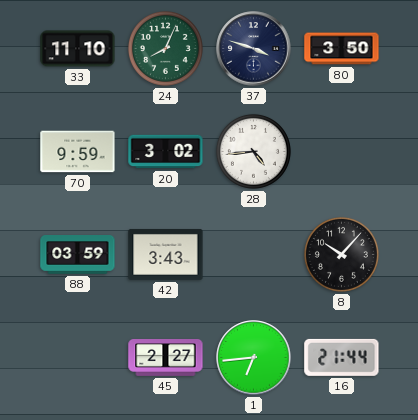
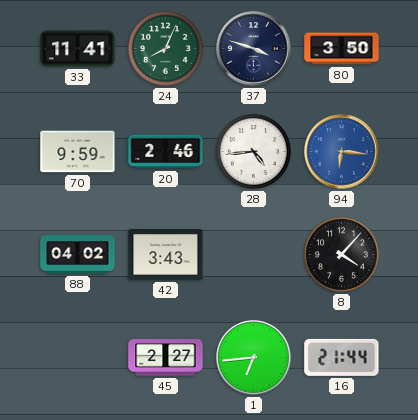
33: 11:10 -> 11:41 (78, 49)
20: 3:02 -> 2:46 (166, 152)
94: none -> 6:16 (342, 152)
88: 03:59 -> 04:02 (78, 255)
8: 10:07 -> 4:07 (341, 254)
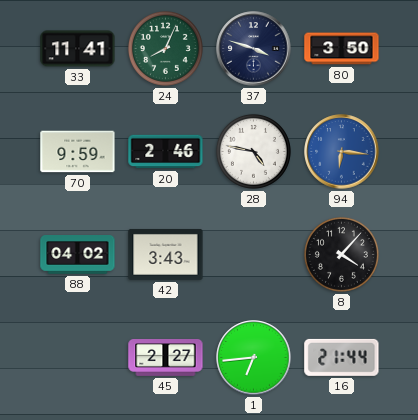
28: 4:44 -> 4:47 (253, 151)
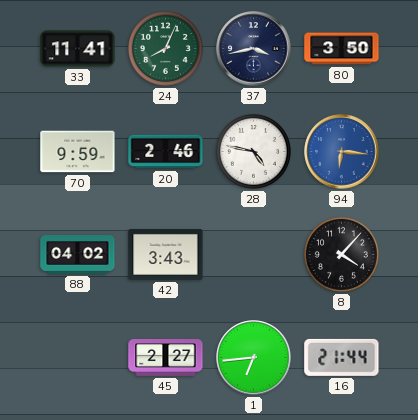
37: 3:48 -> 3:43 (254, 49)
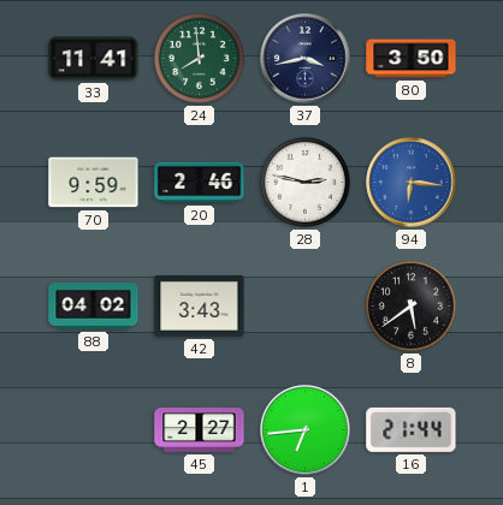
24: 8:04 -> 7:59 (199, 58)
28: 4:47 -> 2:47 (304, 182)
8: 4:07 -> 5:39 (410, 305)
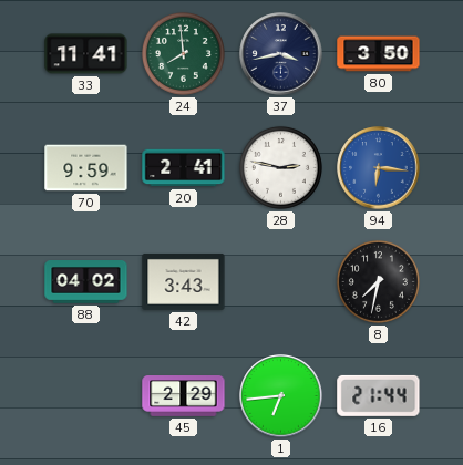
20: 2:46 -> 2:41 (184, 168)
8: 5:39 -> 7:32 (378, 281)
45: 2:27 -> 2:29 (184, 396)
